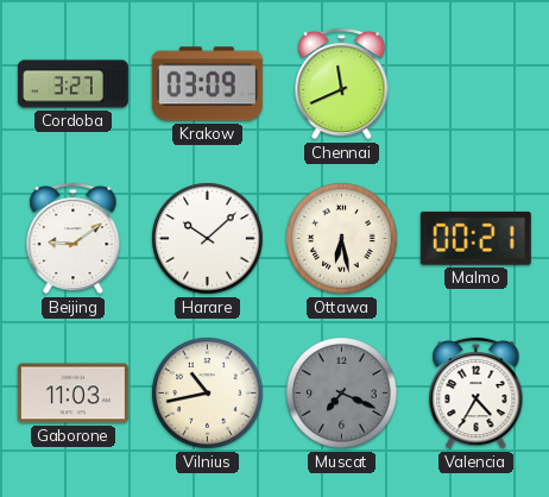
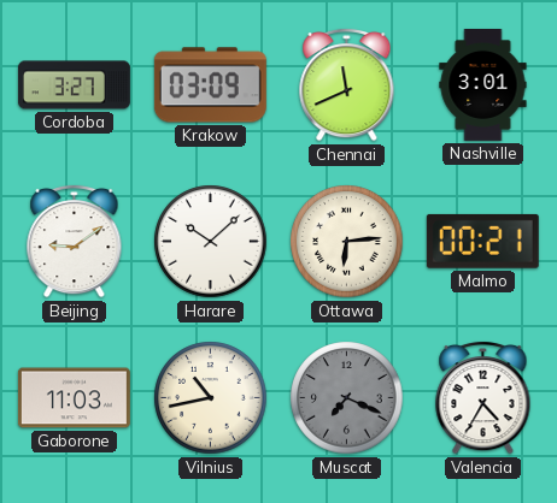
Nashville: none -> 3:01 (483, 84)
Ottawa: 6:28 -> 6:14 (347, 242)
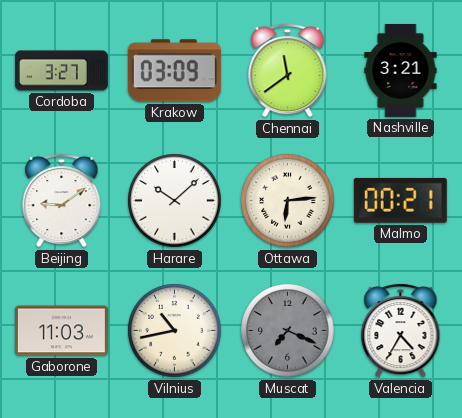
Chennai: 11:41 -> 11:39 (288, 70)
Nashville: 3:01 -> 3:21 (401, 70)
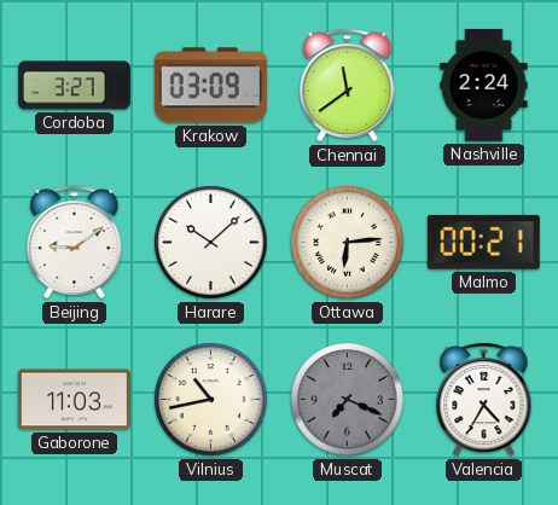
Nashville: 3:21 -> 2:24 (484, 85)
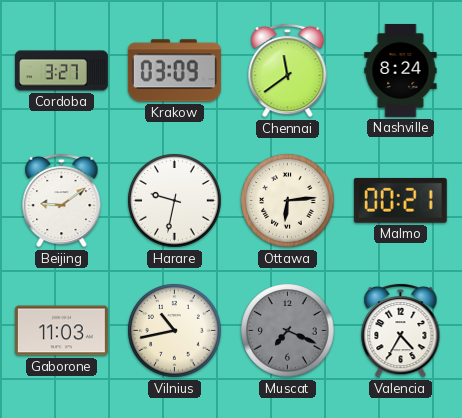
Nashville: 2:24 -> 8:24 (401, 70)
Harare: 10:08 -> 9:32 (175, 201)
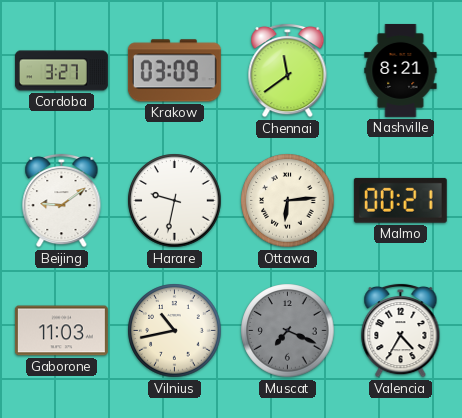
Nashville: 8:24 -> 8:21 (401, 70)
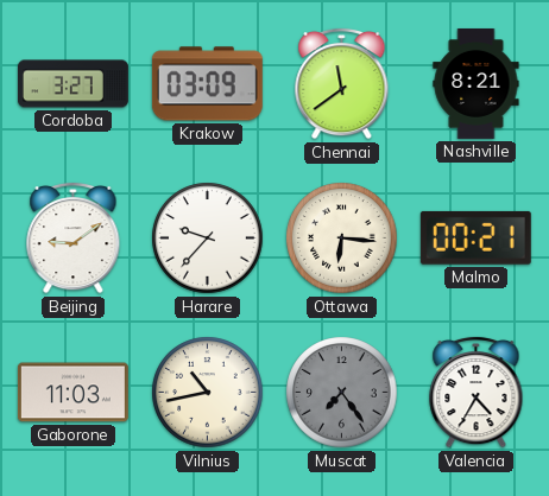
Harare: 9:32 -> 9:37 (208, 239)
Ottawa: 6:14 -> 6:16 (342, 239)
Muscat: 7:19 -> 7:24 (342, 393)
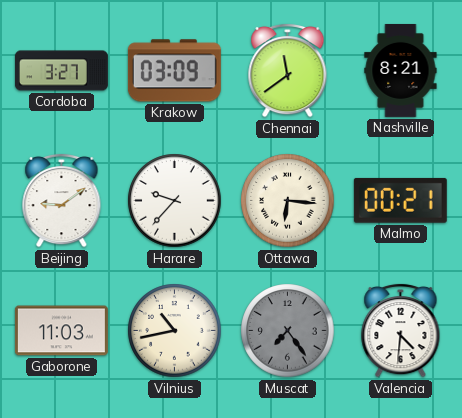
Valencia: 4:35 -> 4:31 (401, 330)
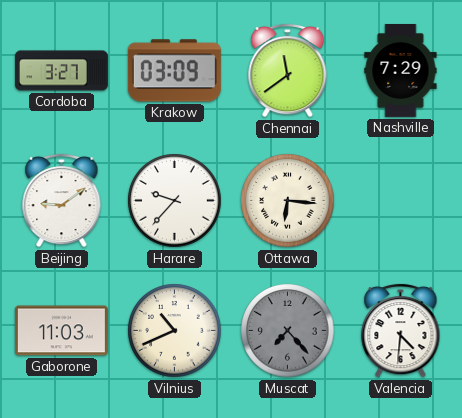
Nashville: 8:21 -> 7:29 (401, 70)
Malmo: 00:21 -> none (400, 200)
Vilnius: 10:43 -> 10:41 (175, 331)
Muscat: 7:24 -> 7:23 (288, 331)
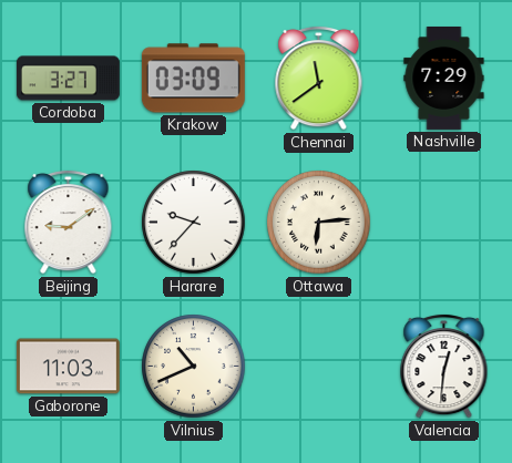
Ottawa: 6:16 -> 6:14 (319, 223)
Muscat: 7:23 -> none (288, 331)
Valencia: 4:31 -> 12:31 (444, 366)
